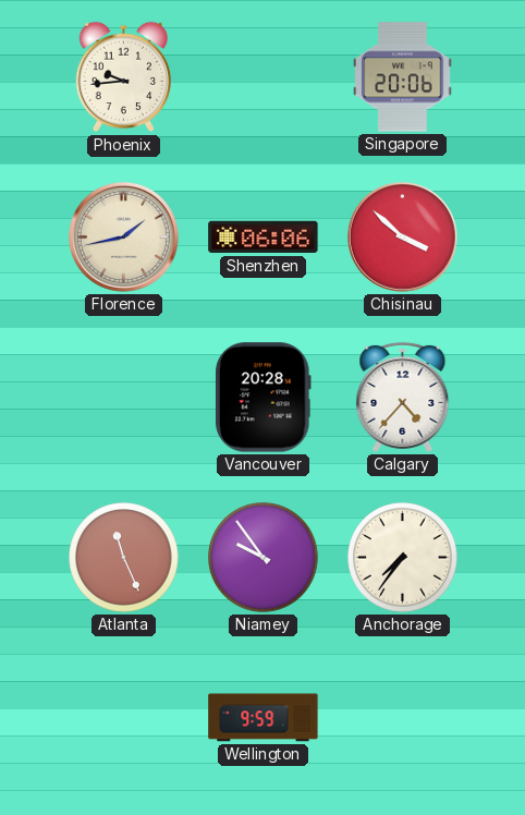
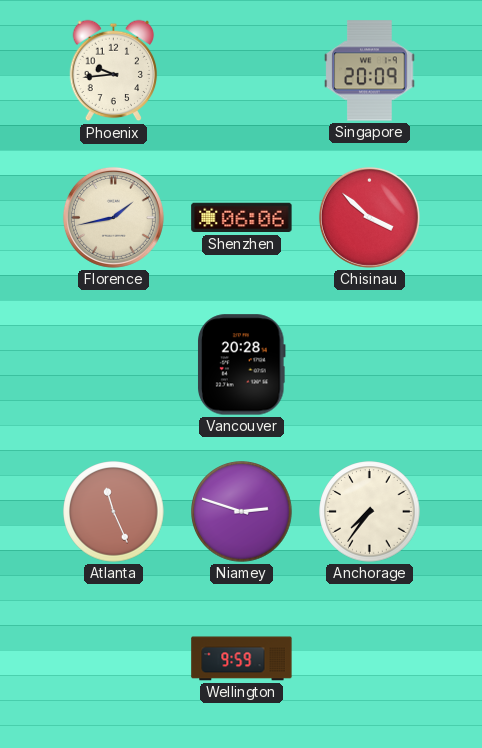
Singapore: 20:06 -> 20:09 (370, 71)
Calgary: 4:37 -> none (403, 397)
Niamey: 9:54 -> 2:48 (242, 512)
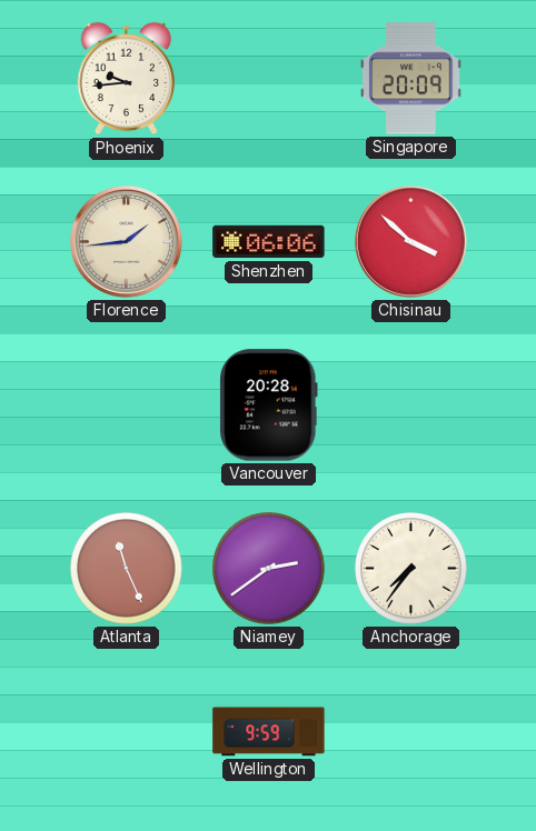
Florence: 1:43 -> 1:44 (126, 241)
Niamey: 2:48 -> 2:39 (269, 569)
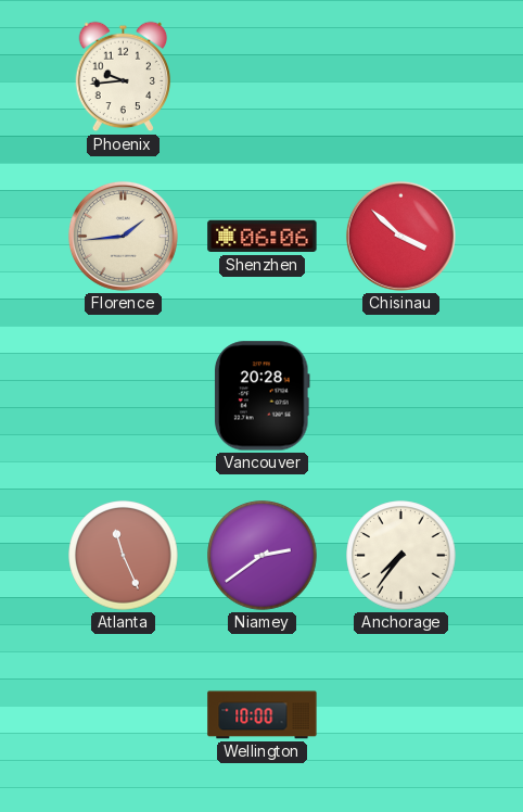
Singapore: 20:09 -> none (411, 79)
Wellington: 9:59 -> 10:00 (263, 715)
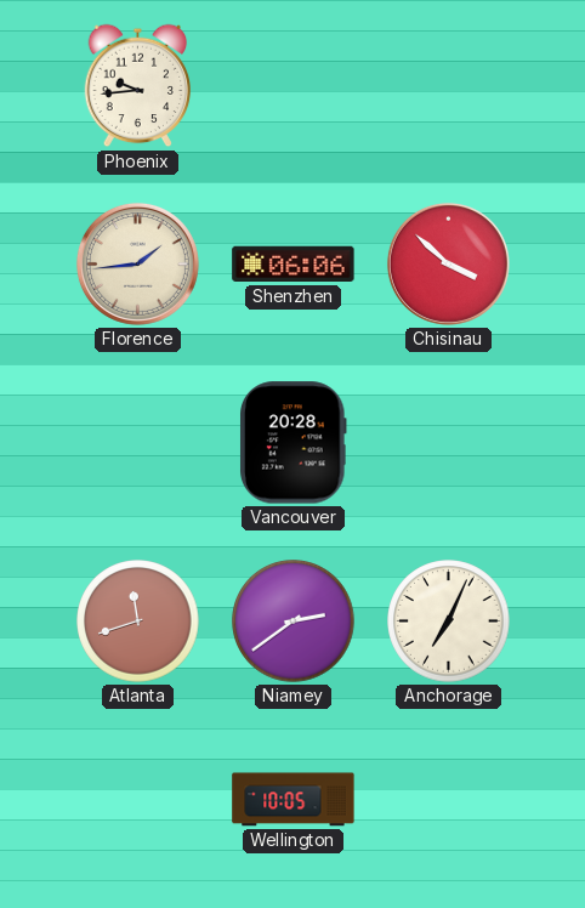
Atlanta: 11:26 -> 11:42 (138, 622)
Anchorage: 7:36 -> 7:04 (449, 622)
Wellington: 10:00 -> 10:05 (294, 800)
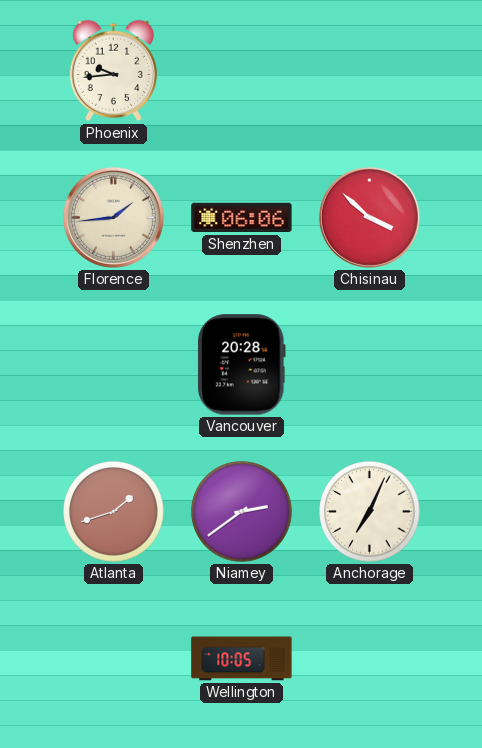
Atlanta: 11:42 -> 1:42 (114, 512)
